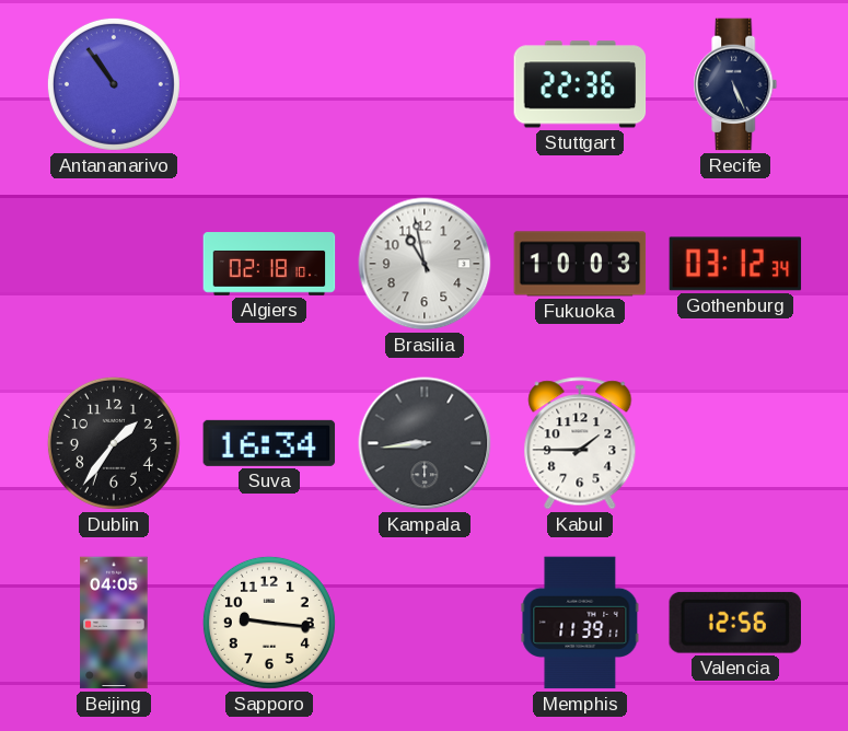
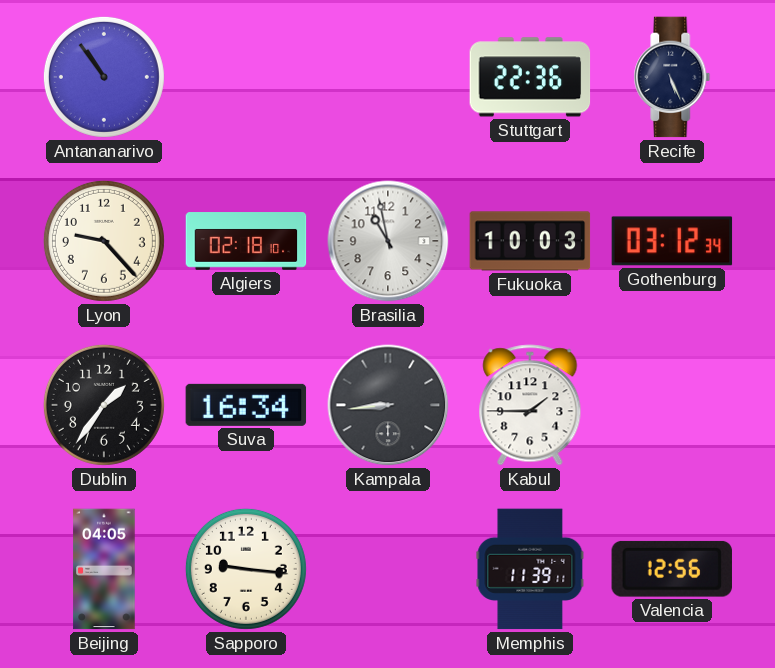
Lyon: none -> 9:23 (104, 241)
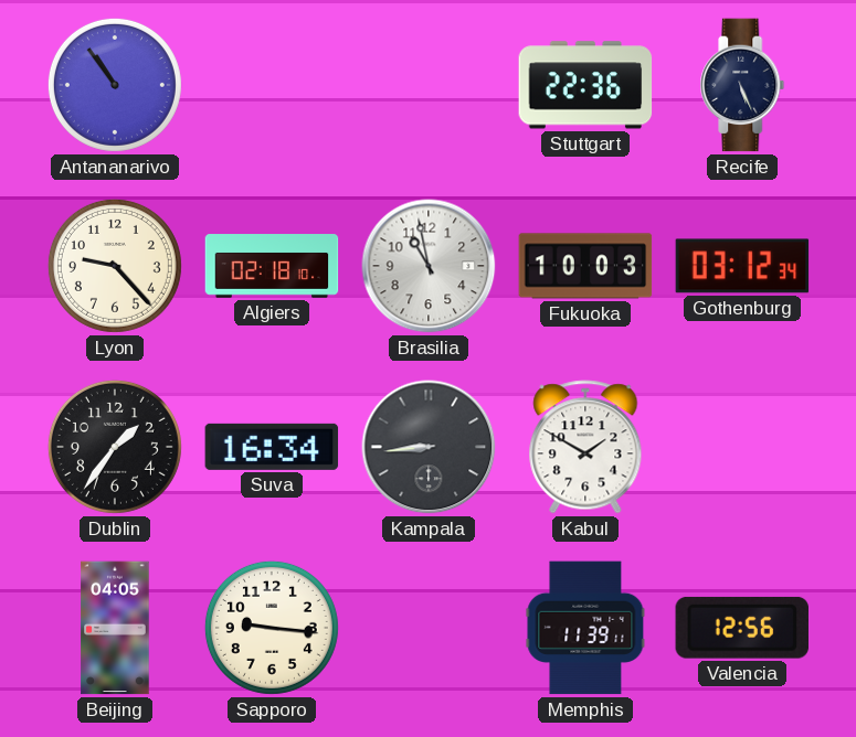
Kabul: 1:45 -> 1:50 (585, 447)
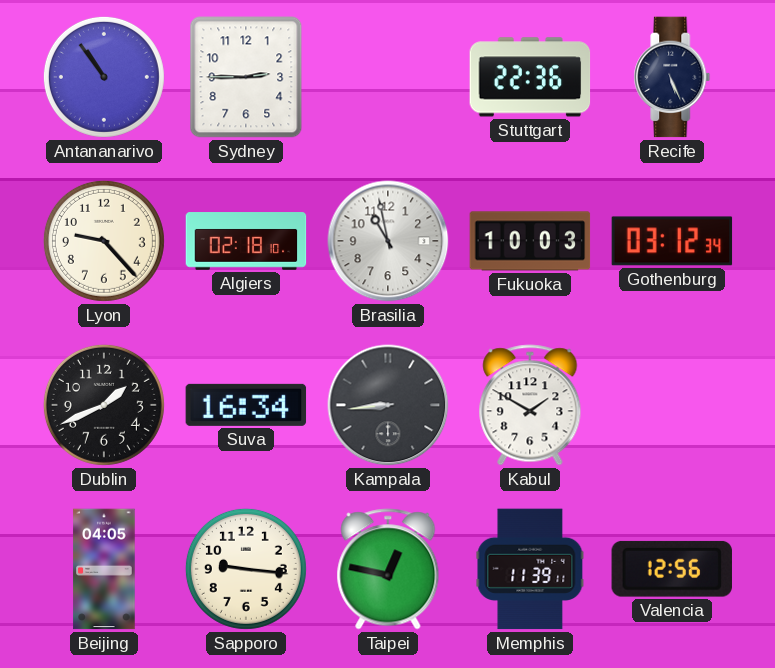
Sydney: none -> 2:45 (246, 77)
Dublin: 1:36 -> 1:41 (104, 405)
Taipei: none -> 12:47 (388, 569)
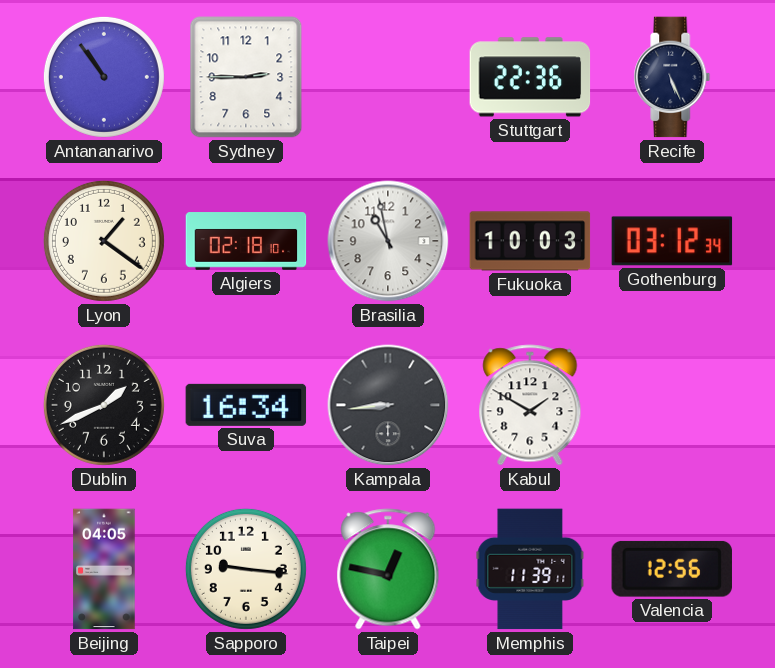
Lyon: 9:23 -> 1:21 (104, 241)
